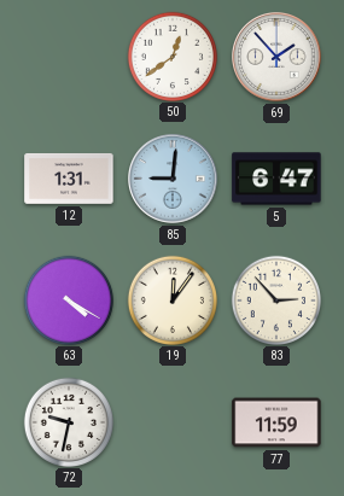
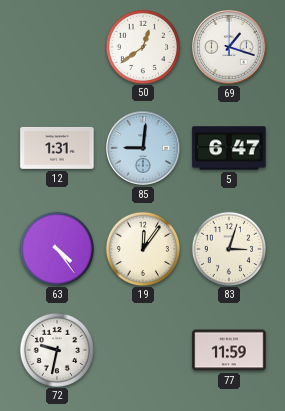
69: 1:53 -> 1:18 (229, 47)
63: 4:20 -> 4:24 (56, 248)
83: 2:53 -> 3:03 (228, 248)
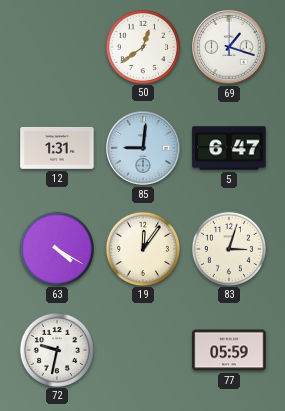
63: 4:24 -> 4:20 (56, 248)
77: 11:59 -> 05:59 (229, 350)
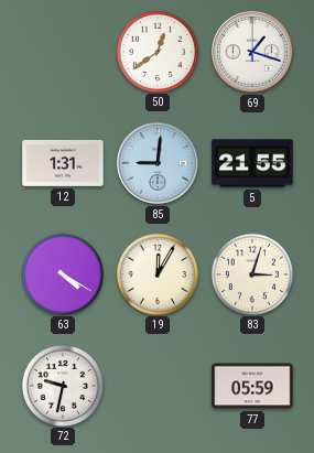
5: 6:47 -> 21:55 (252, 163)
19: 12:06 -> 12:05 (156, 273)
